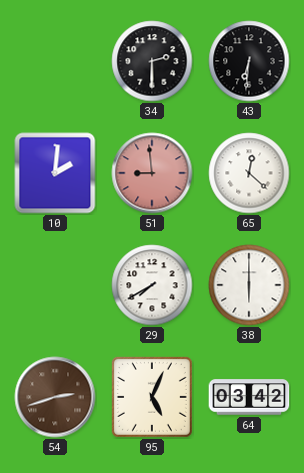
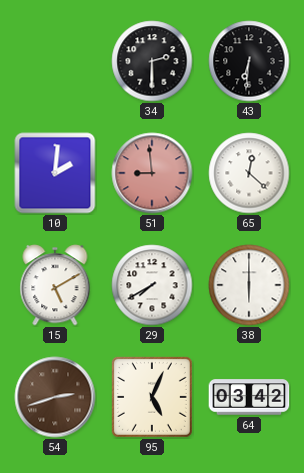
15: none -> 5:10 (55, 285)
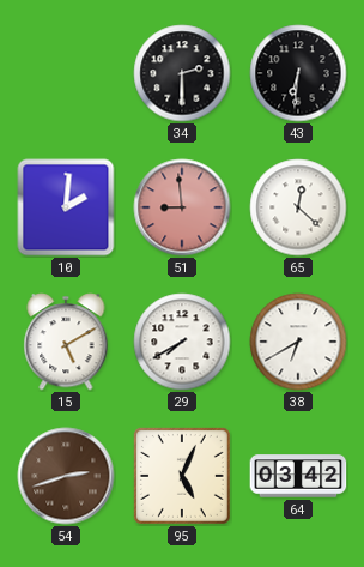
38: 6:00 -> 6:40 (298, 342)
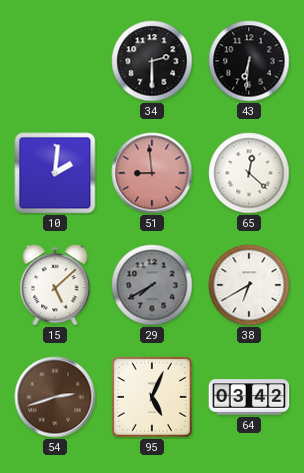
15: 5:10 -> 5:08 (55, 285)
29 dial: white -> grey (152, 285)
